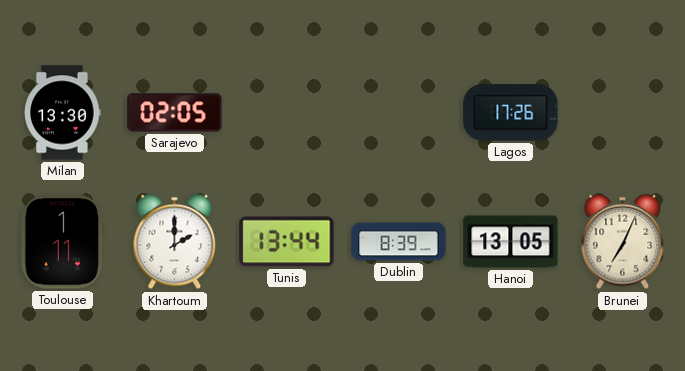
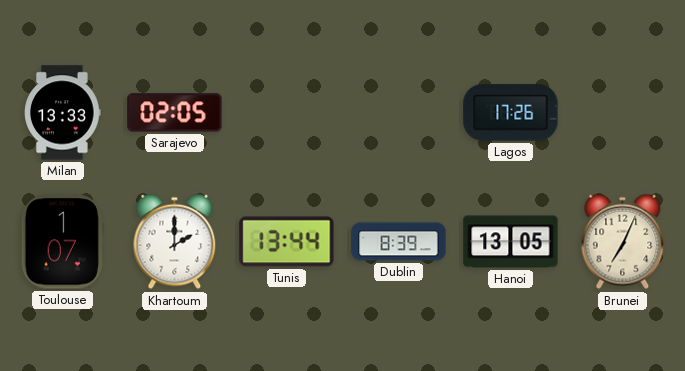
Milan: 13:30 -> 13:33 (63, 113)
Toulouse: 1:11 -> 1:07 (62, 242)
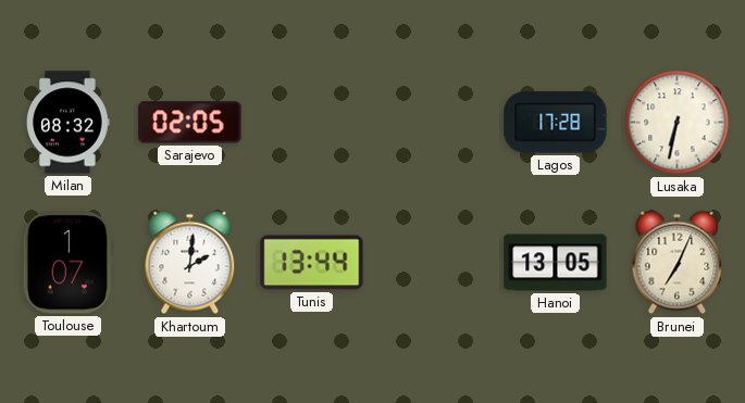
Milan: 13:33 -> 08:32 (69, 123)
Lagos: 17:26 -> 17:28 (556, 123)
Lusaka: none -> 6:32 (678, 123)
Khartoum: 2:00 -> 2:01 (190, 263)
Dublin: 8:39 -> none (399, 242)
